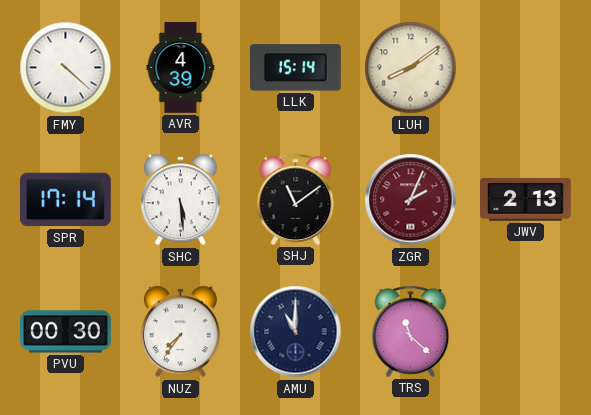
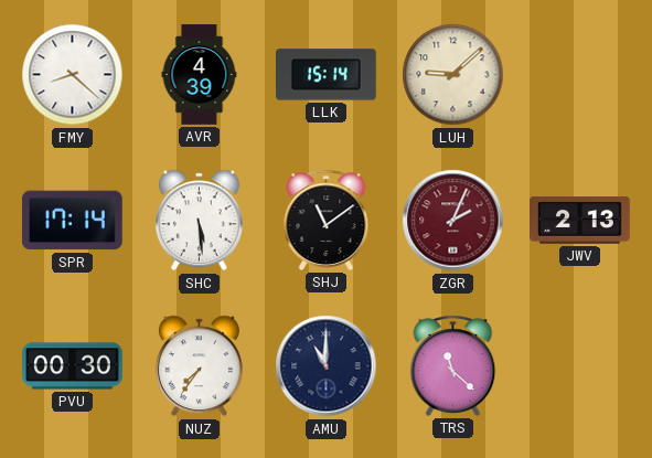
FMY: 4:22 -> 8:22 (73, 75)
LUH: 8:09 -> 9:08 (453, 75)
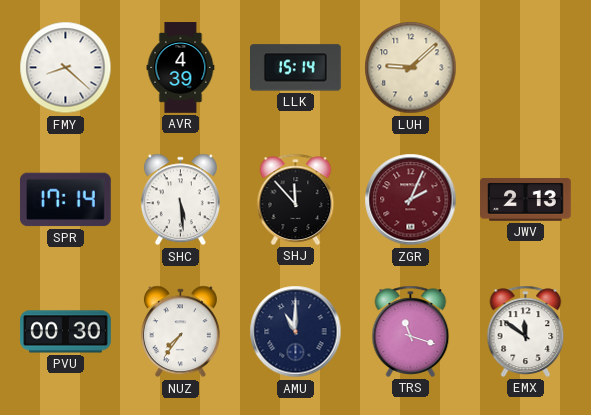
SHJ: 11:09 -> 11:53 (296, 199)
TRS: 11:22 -> 11:18 (411, 331)
EMX: none -> 11:51 (526, 331)
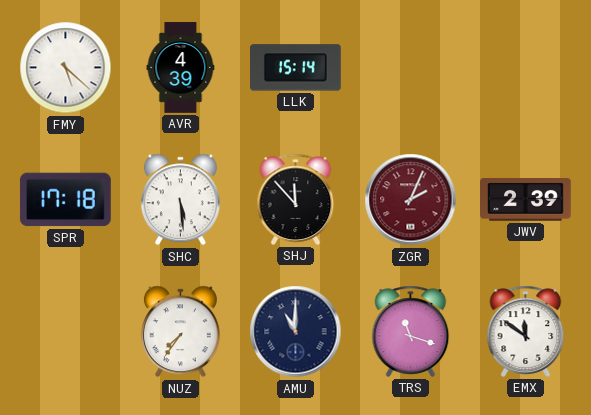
FMY: 8:22 -> 5:22 (66, 68)
LUH: 9:08 -> none (411, 68)
SPR: 17:14 -> 17:18 (66, 200)
JWV: 2:13 -> 2:39 (526, 200)
PVU: 00:30 -> none (66, 332)
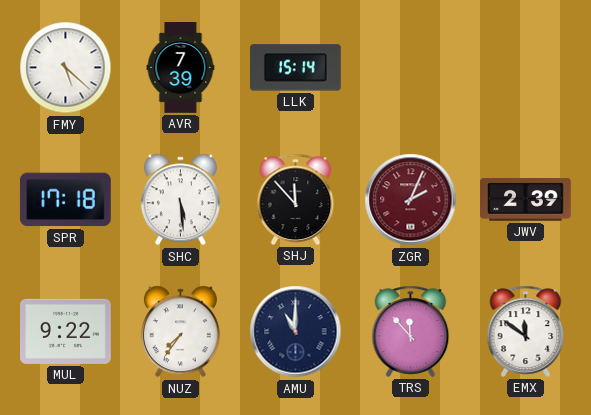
AVR: 4:39 -> 7:39 (181, 68)
MUL: none -> 9:22 (66, 331)
TRS: 11:18 -> 11:53 (411, 331)
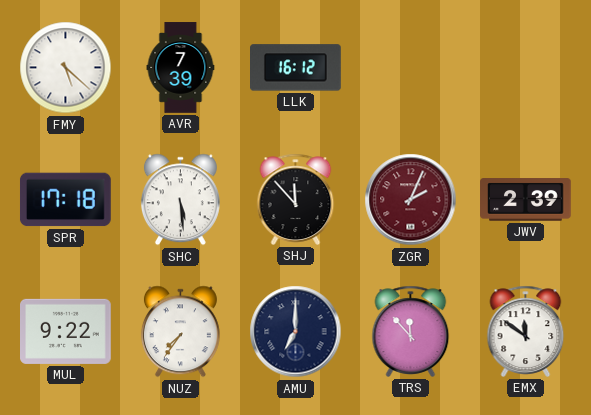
LLK: 15:14 -> 16:12 (296, 68)
AMU: 11:00 -> 7:00 (296, 332)
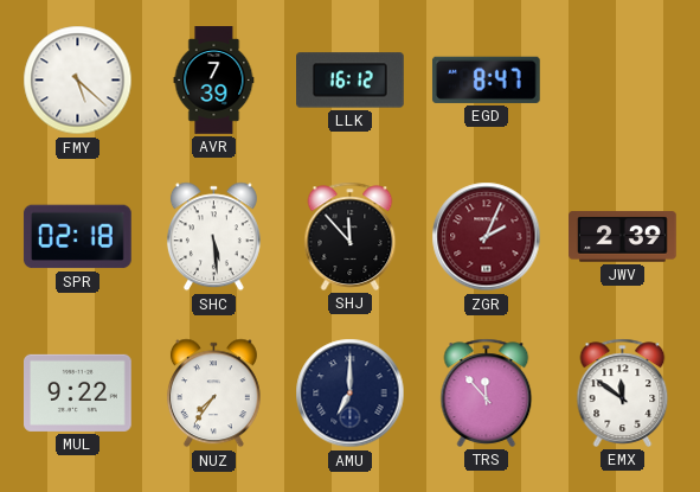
EGD: none -> 8:47 (486, 79)
SPR: 17:18 -> 02:18 (78, 237)
